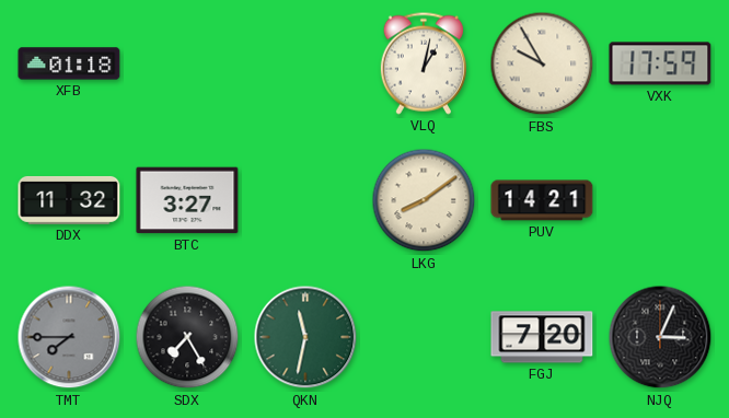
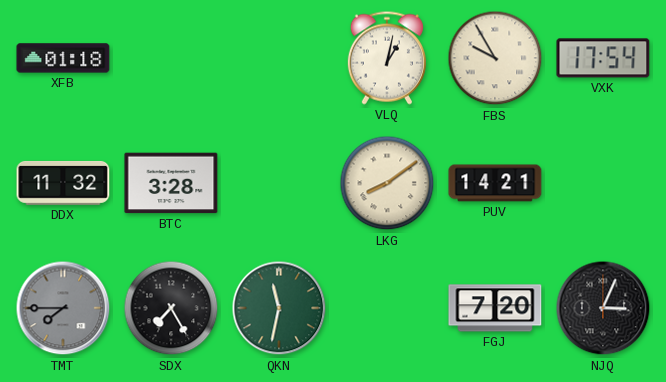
VXK: 17:59 -> 17:54 (603, 58)
BTC: 3:27 -> 3:28 (171, 183)
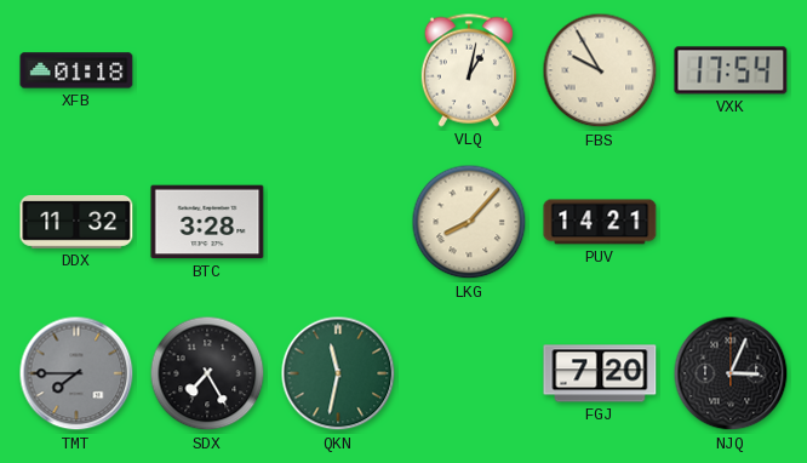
LKG: 8:09 -> 8:07 (469, 222)
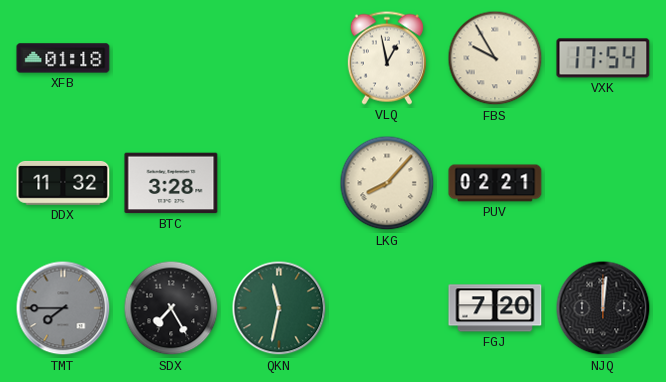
VLQ: 1:02 -> 12:58 (387, 58)
PUV: 14:21 -> 02:21 (495, 183)
NJQ: 3:04 -> 12:01 (603, 308)
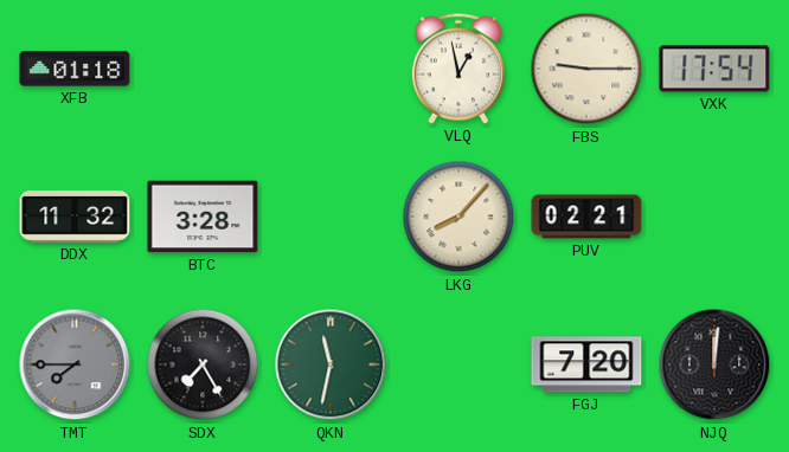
FBS: 9:55 -> 9:15 (586, 69)
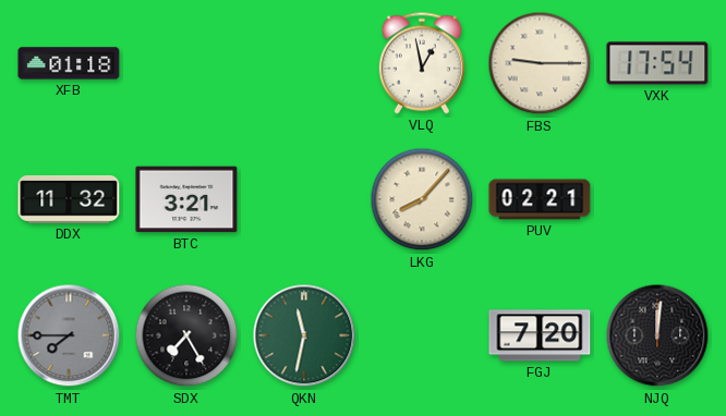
BTC: 3:28 -> 3:21 (186, 199)
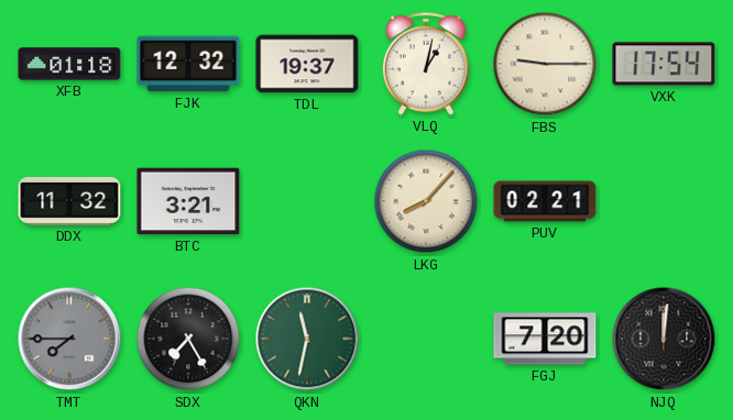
FJK: none -> 12:32 (188, 64)
TDL: none -> 19:37 (307, 64)
VLQ: 12:58 -> 1:02 (426, 64)
